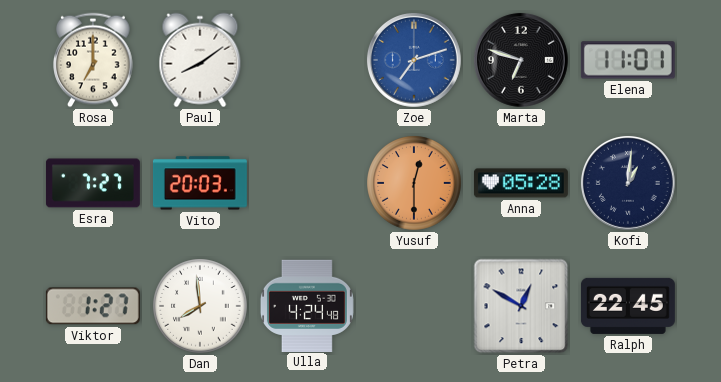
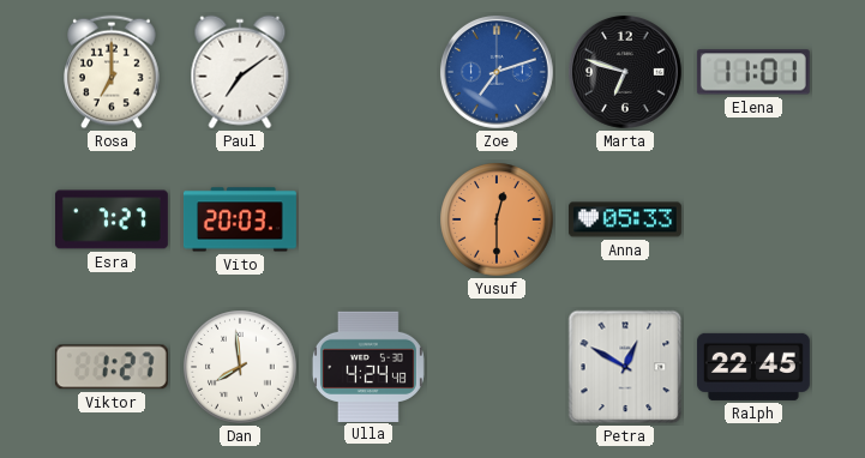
Paul: 8:09 -> 7:09 (240, 72)
Anna: 05:28 -> 05:33 (625, 219)
Kofi: 1:01 -> none (628, 183)
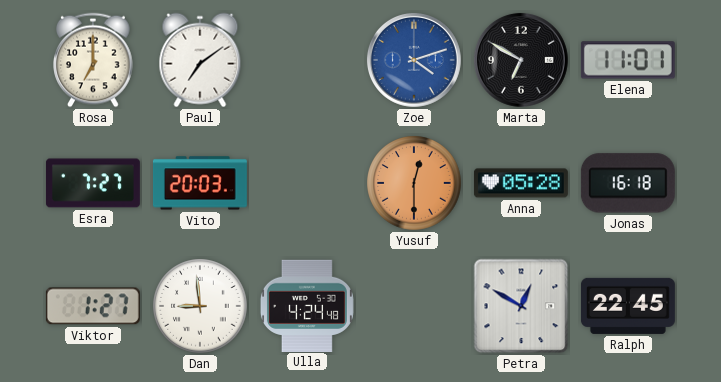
Zoe: 7:12 -> 4:12 (414, 60)
Marta: 6:48 -> 6:50 (521, 60)
Anna: 05:33 -> 05:28 (521, 183)
Jonas: none -> 16:18 (628, 183)
Dan: 7:59 -> 8:59 (200, 306)
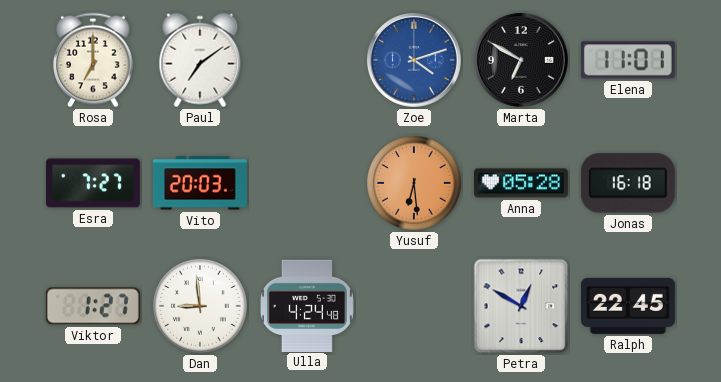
Yusuf: 12:30 -> 6:29 (414, 183)
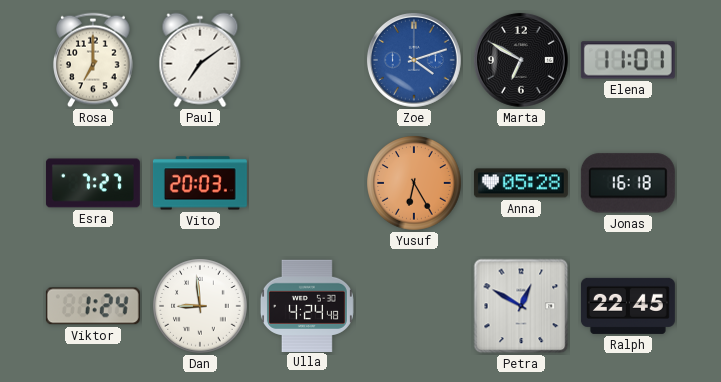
Yusuf: 6:29 -> 6:25 (414, 183)
Viktor: 1:27 -> 1:24 (93, 306)
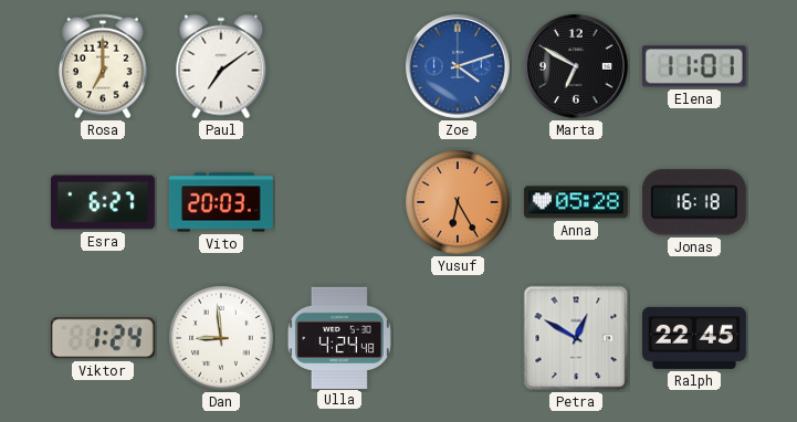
Esra: 7:27 -> 6:27 (103, 202)
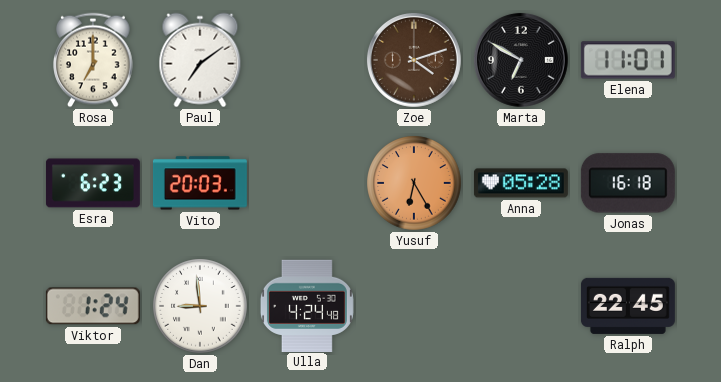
Zoe dial: blue -> brown (414, 60)
Esra: 6:27 -> 6:23 (93, 183)
Petra: 12:50 -> none (576, 338)
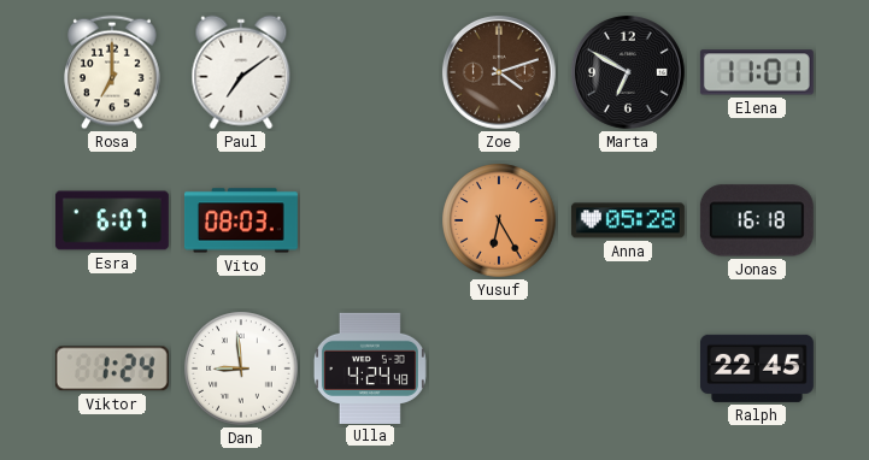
Esra: 6:23 -> 6:07 (112, 220)
Vito: 20:03 -> 08:03 (241, 220)
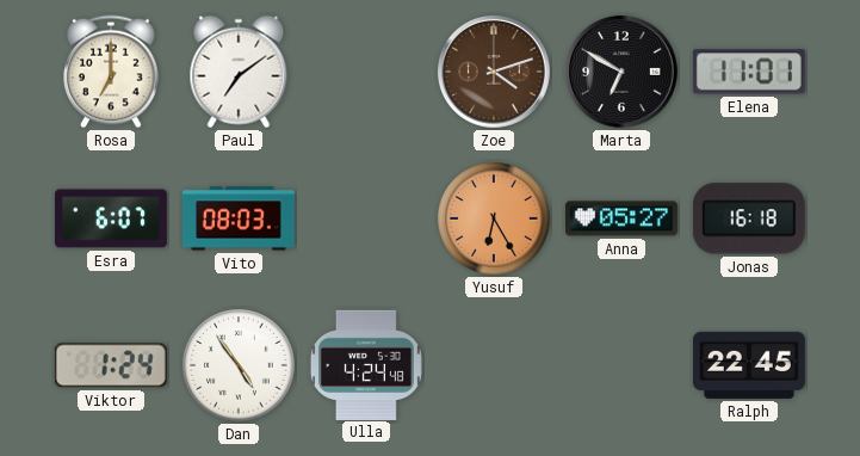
Anna: 05:28 -> 05:27 (621, 218)
Dan: 8:59 -> 4:54 (239, 365)
